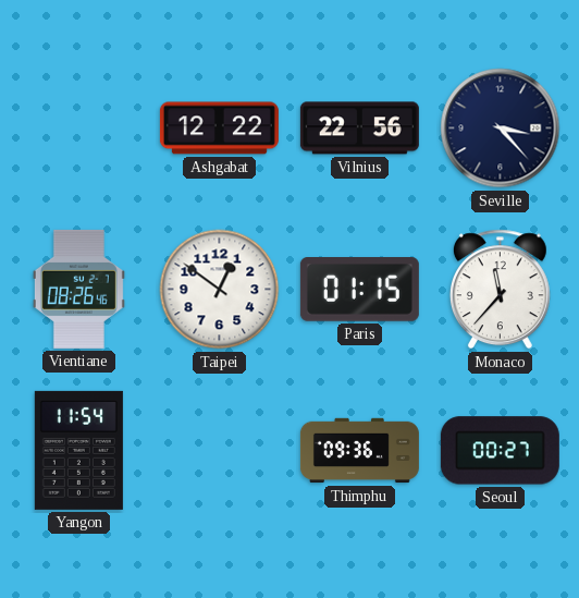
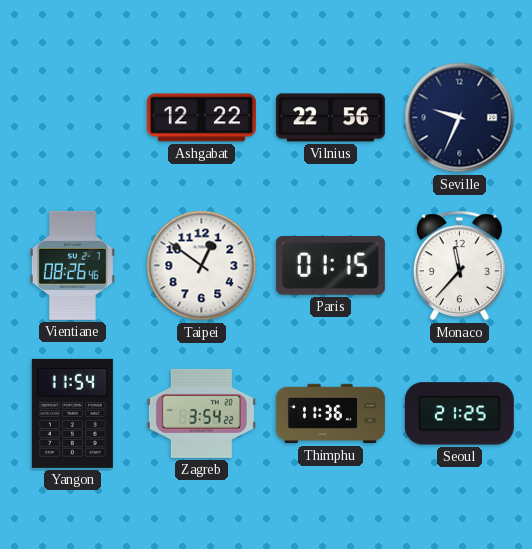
Seville: 3:23 -> 9:34 (460, 118)
Zagreb: none -> 3:54 (201, 413)
Thimphu: 09:36 -> 11:36 (330, 414)
Seoul: 00:27 -> 21:25 (459, 414)
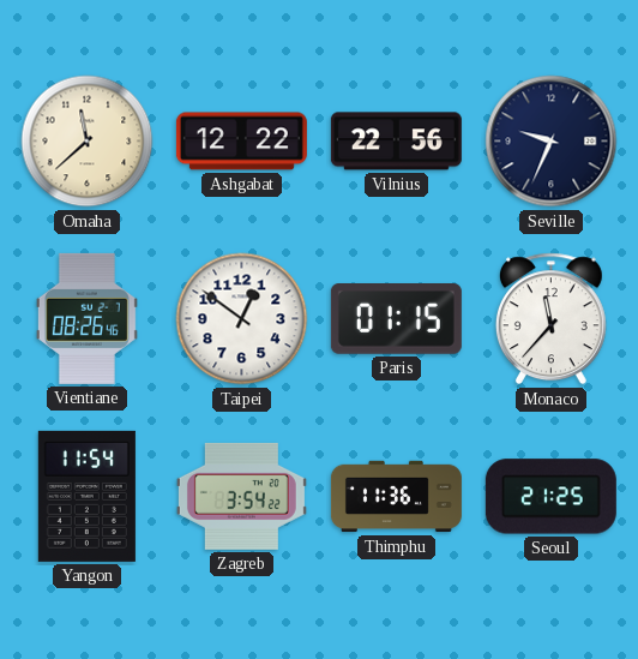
Omaha: none -> 11:38 (88, 142)
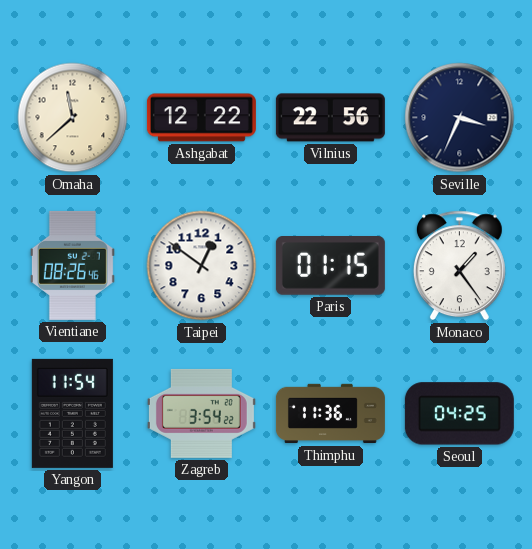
Seville: 9:34 -> 3:34 (460, 118)
Monaco: 11:37 -> 1:24 (459, 266)
Seoul: 21:25 -> 04:25 (459, 414)
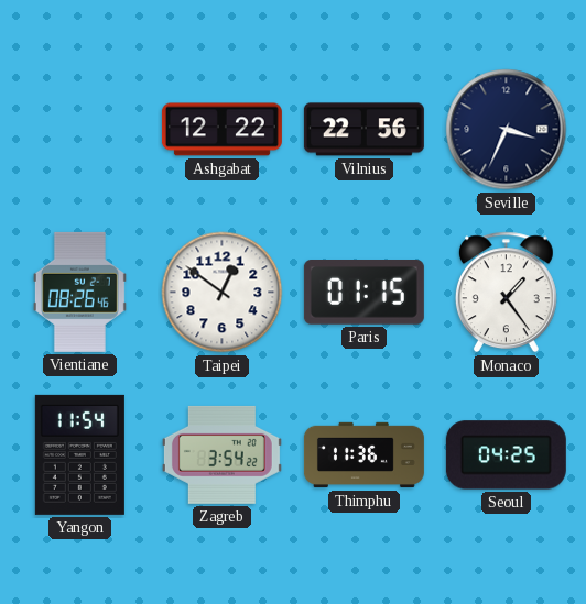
Omaha: 11:38 -> none (73, 118)
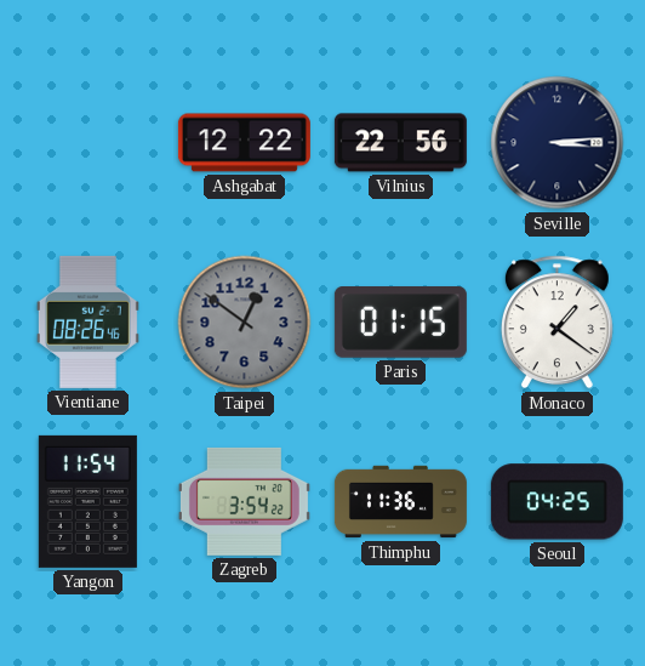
Seville: 3:34 -> 3:14 (558, 143)
Taipei dial: white -> grey (245, 323)
Monaco: 1:24 -> 1:21 (556, 323)
